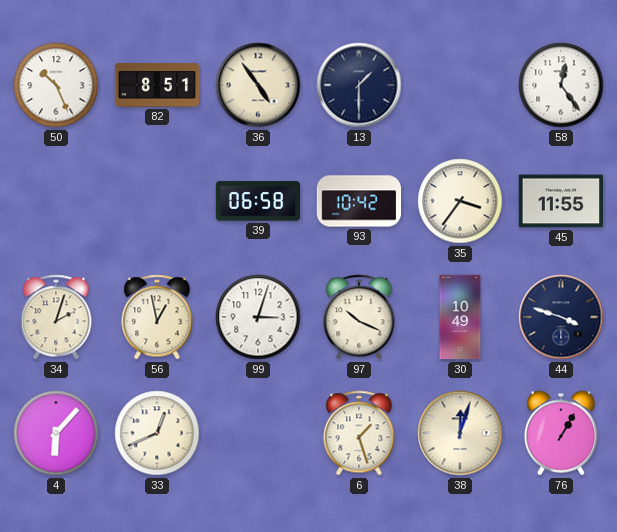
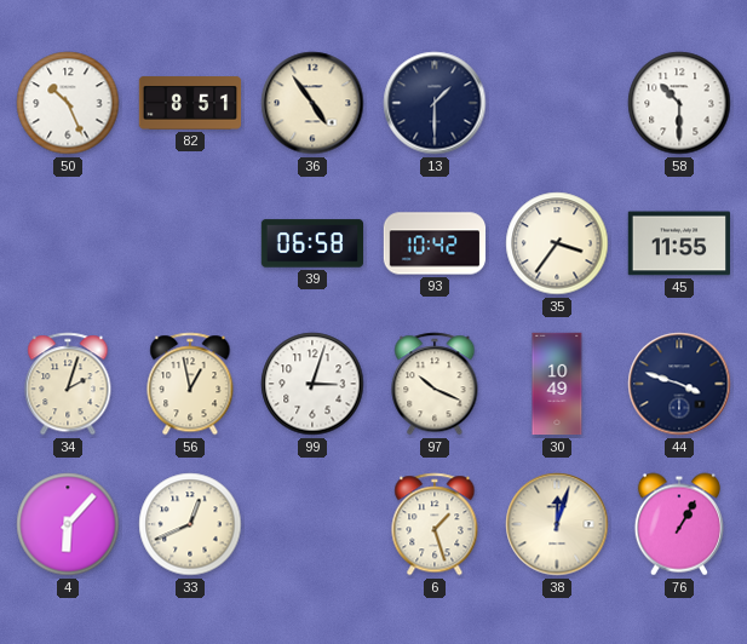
58: 12:24 -> 10:30 (679, 103)
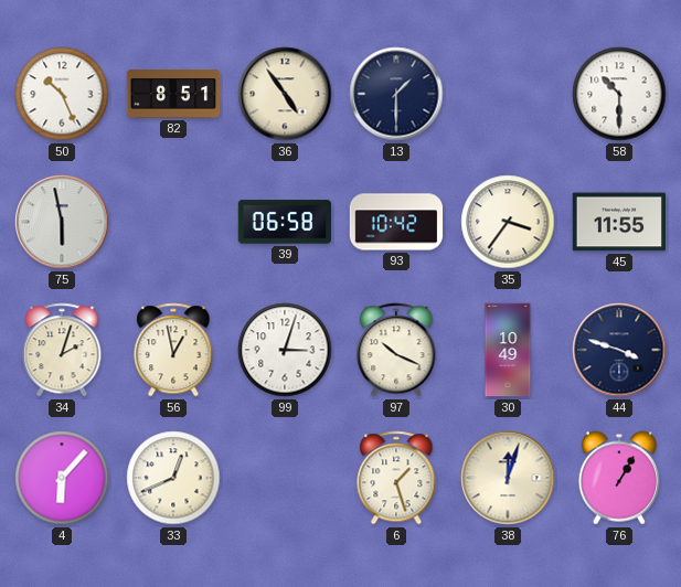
75: none -> 5:58 (62, 222)
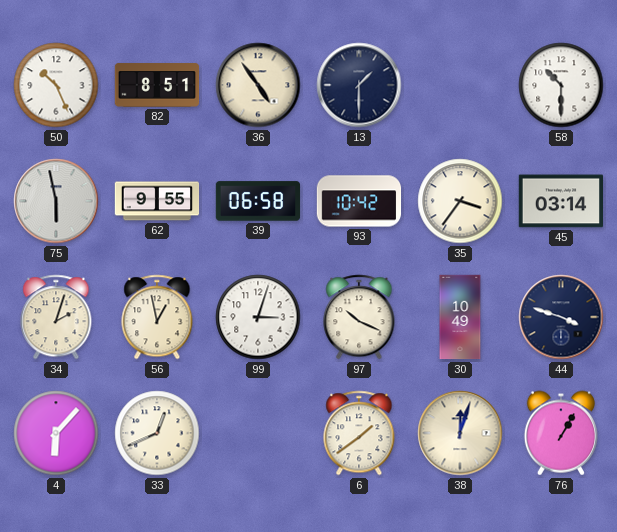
62: none -> 9:55 (157, 201)
45: 11:55 -> 03:14 (561, 201)
6: 1:27 -> 1:39 (359, 433)
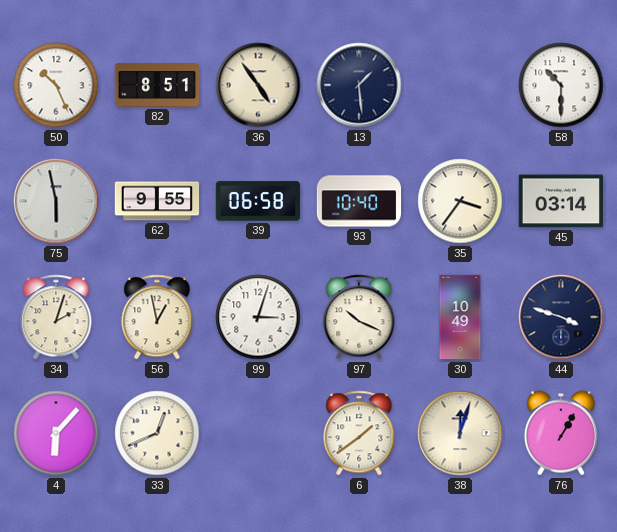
13: 1:30 -> 1:29 (359, 85)
93: 10:42 -> 10:40 (359, 201)
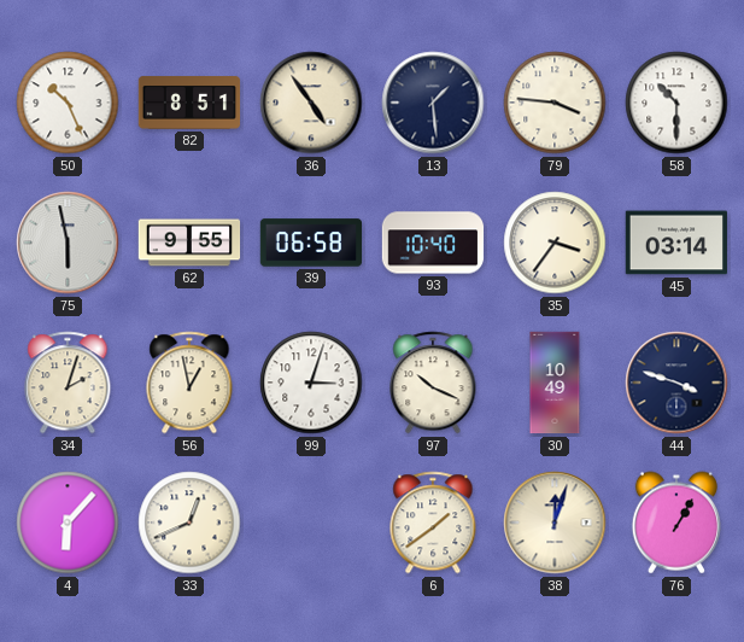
79: none -> 3:46 (555, 103)
